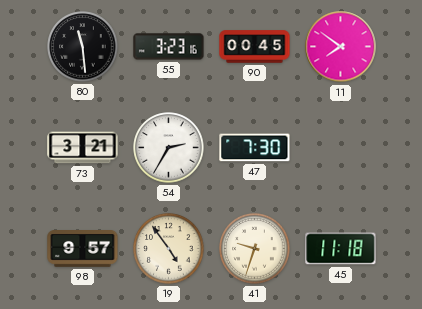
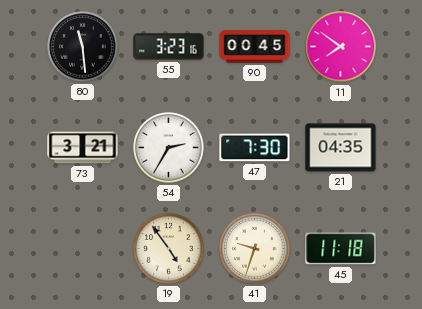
21: none -> 04:35 (341, 148)
98: 9:57 -> none (83, 249)
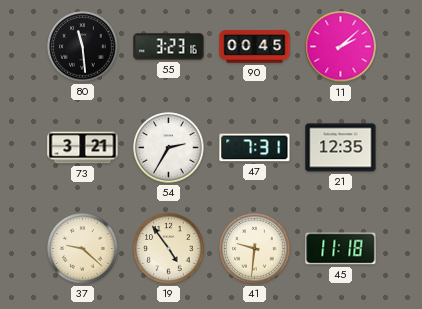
11: 7:51 -> 2:08 (341, 47)
47: 7:30 -> 7:31 (255, 148)
21: 04:35 -> 12:35 (341, 148)
37: none -> 9:22 (83, 249)
41: 9:33 -> 9:31 (255, 249)
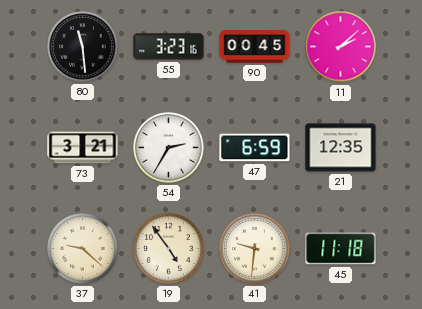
47: 7:31 -> 6:59 (255, 148)
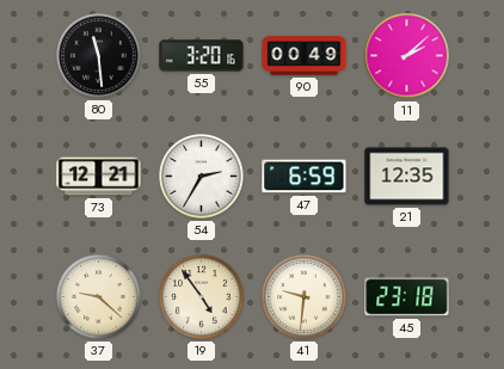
55: 3:23 -> 3:20 (202, 56)
90: 00:45 -> 00:49 (305, 56)
73: 3:21 -> 12:21 (99, 177)
45: 11:18 -> 23:18 (407, 297)
